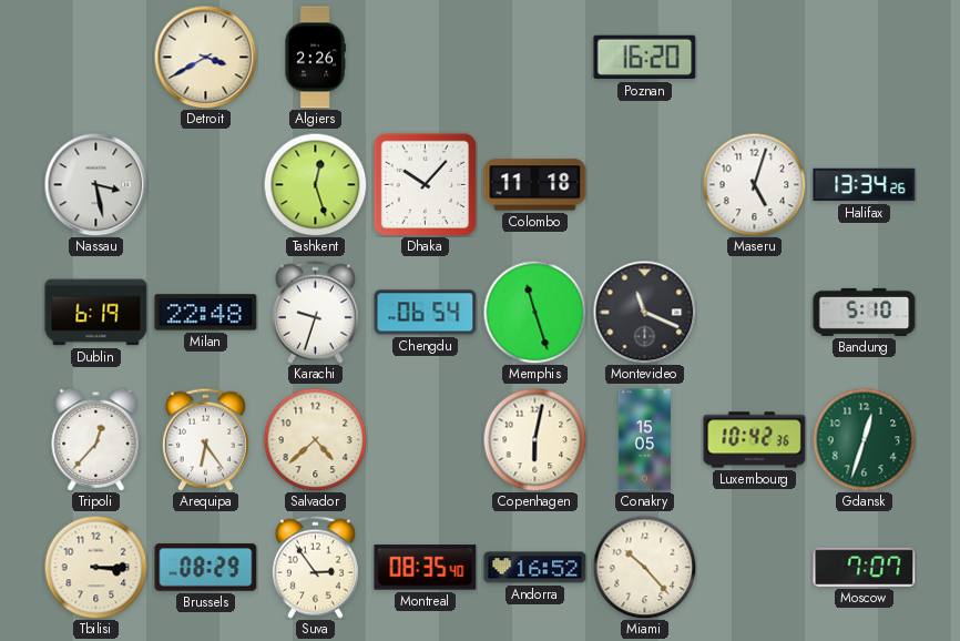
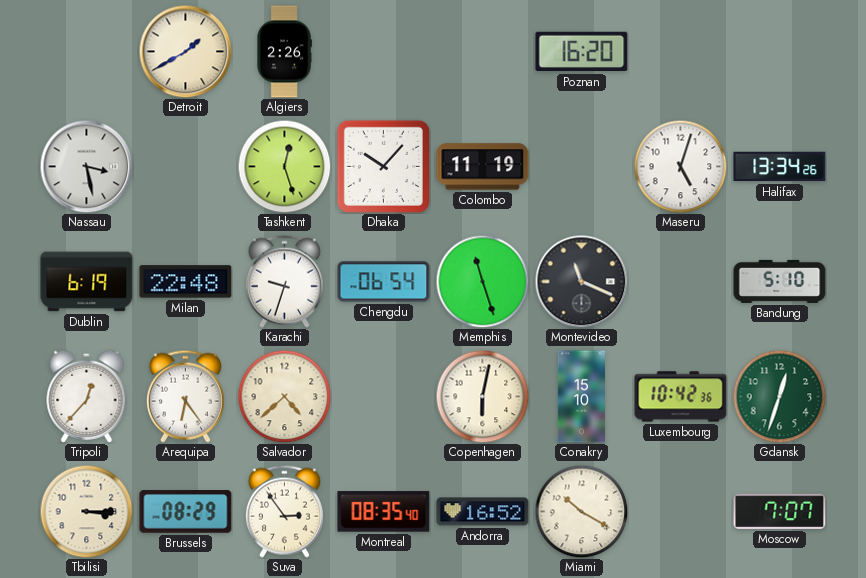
Detroit: 3:40 -> 1:40 (185, 51)
Colombo: 11:18 -> 11:19 (483, 167)
Conakry: 15:05 -> 15:10 (581, 397)
Miami: 10:23 -> 10:20 (581, 511)
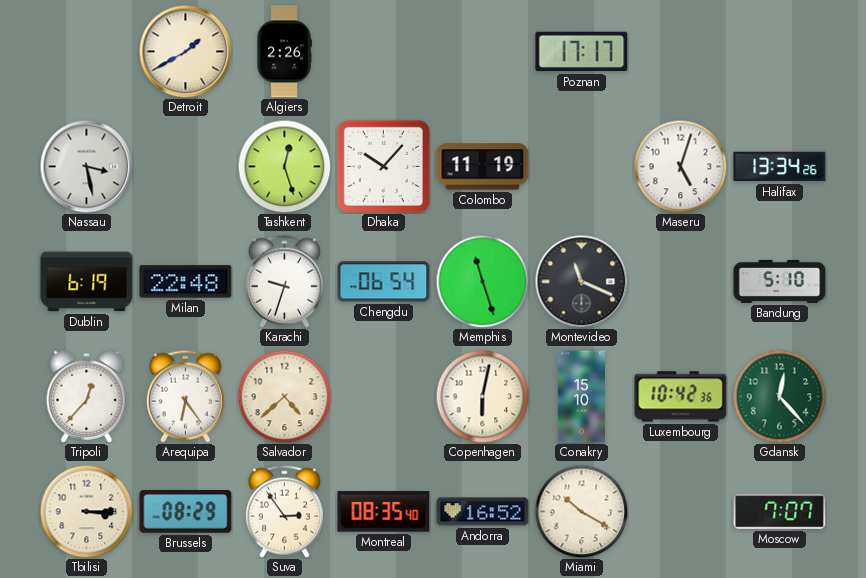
Poznan: 16:20 -> 17:17 (582, 52)
Gdansk: 12:33 -> 12:23 (779, 396)
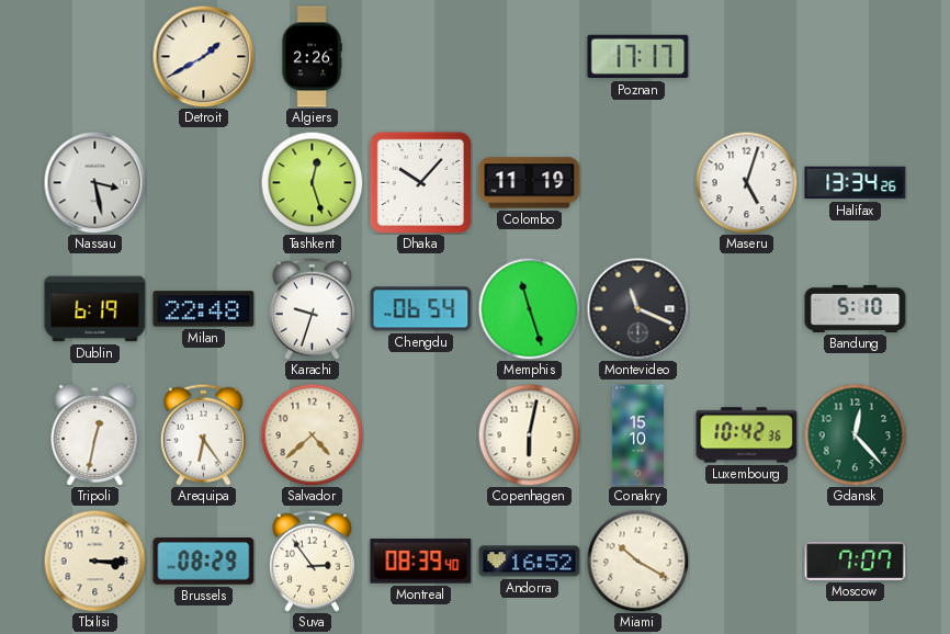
Tripoli: 12:37 -> 12:32 (95, 434)
Montreal: 08:35 -> 08:39 (421, 562)
